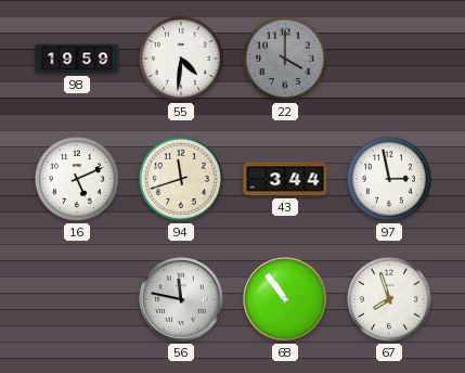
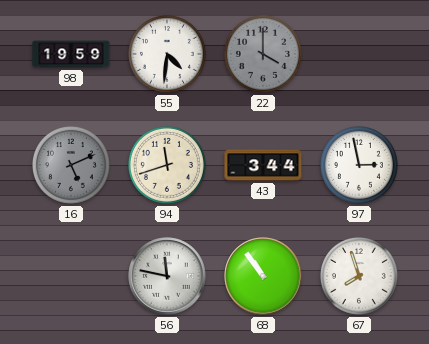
16 dial: white -> grey (71, 165)
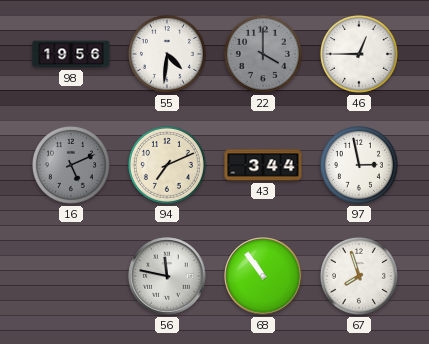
98: 19:59 -> 19:56 (71, 54)
46: none -> 12:45 (359, 54)
94: 11:42 -> 7:11 (167, 165)
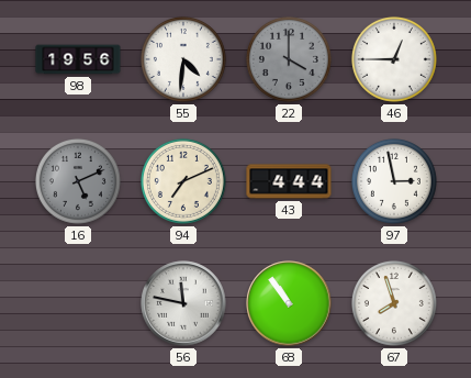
43: 3:44 -> 4:44 (289, 181)
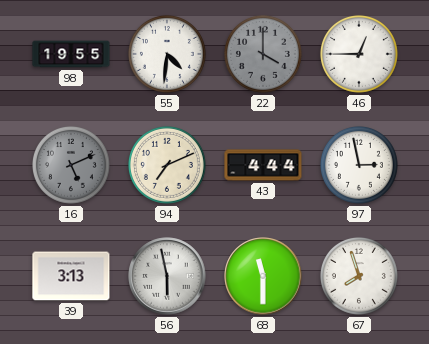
98: 19:56 -> 19:55 (71, 54)
39: none -> 3:13 (71, 276)
56: 11:47 -> 5:58 (167, 276)
68: 10:54 -> 11:30 (263, 276)
